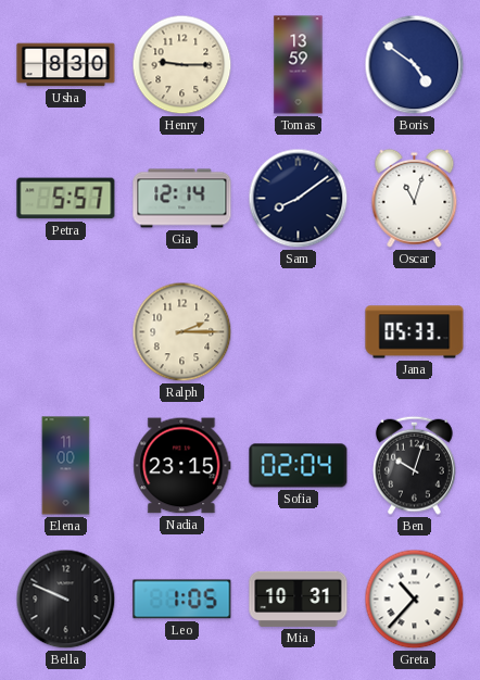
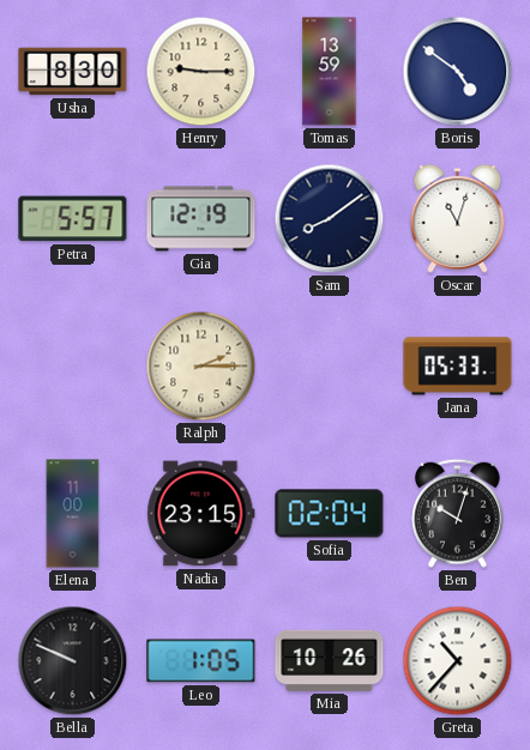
Gia: 12:14 -> 12:19 (201, 219)
Mia: 10:31 -> 10:26 (330, 660)
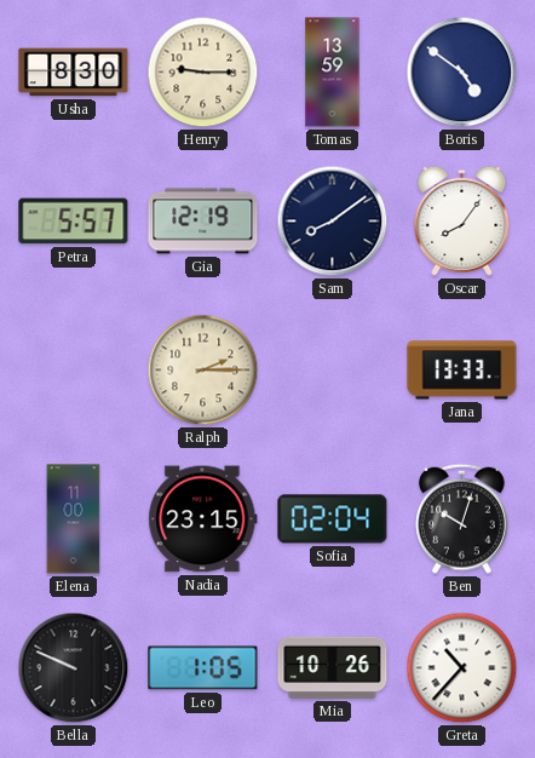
Oscar: 11:03 -> 8:06 (462, 220)
Jana: 05:33 -> 13:33 (462, 371)
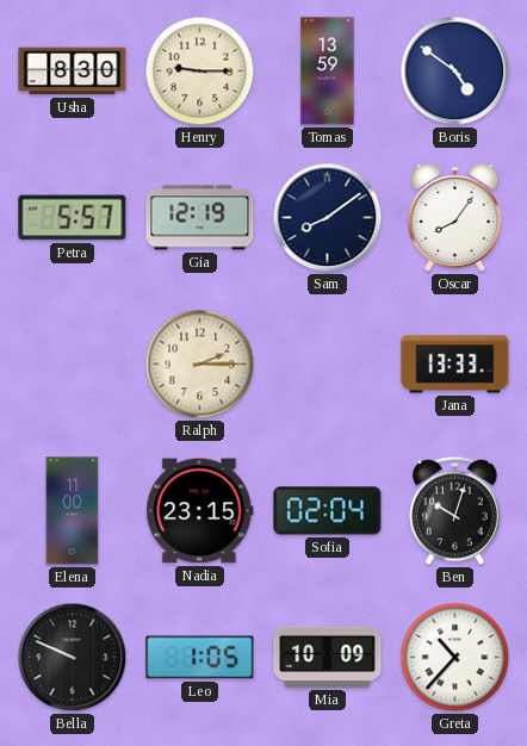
Mia: 10:26 -> 10:09 (328, 657)
